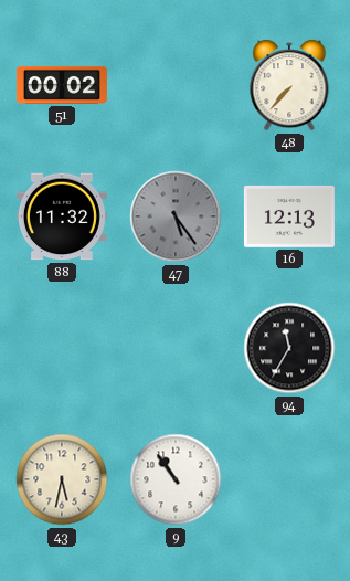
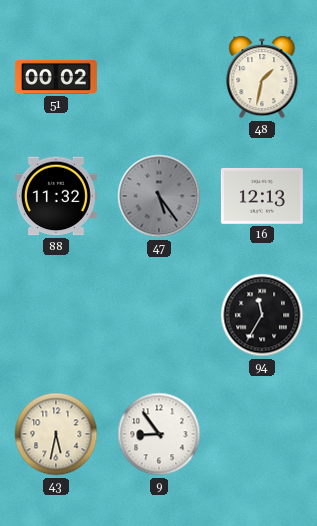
48: 7:37 -> 1:32 (262, 77)
9: 10:54 -> 8:54 (159, 434)
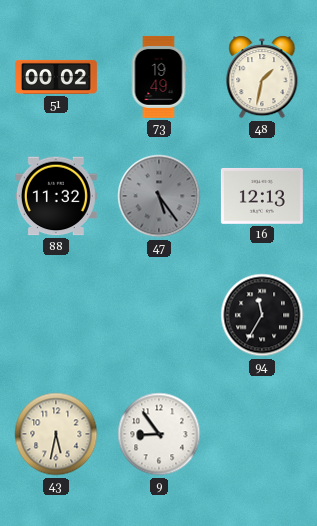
73: none -> 19:49 (159, 77)
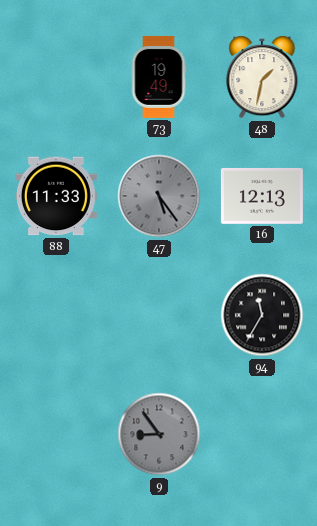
51: 00:02 -> none (56, 77)
88: 11:32 -> 11:33 (56, 196)
43: 5:32 -> none (56, 434)
9 dial: white -> grey (159, 434)
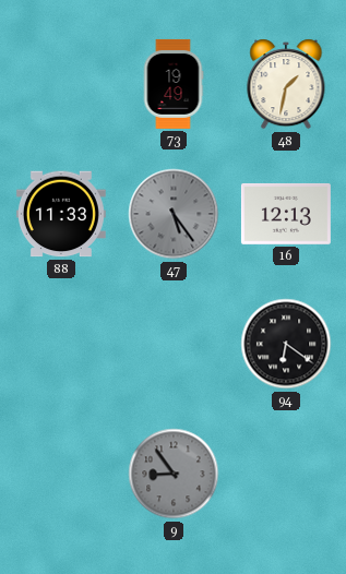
94: 11:35 -> 6:21 (286, 344)
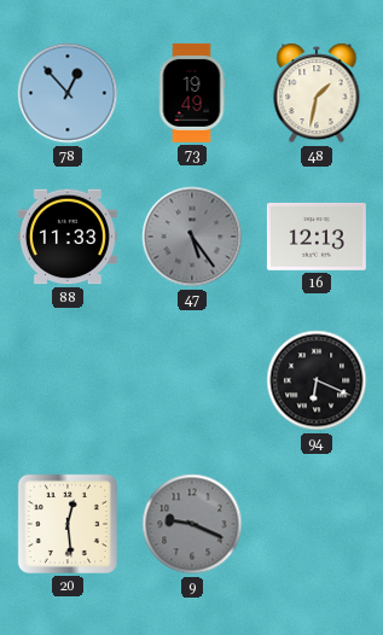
78: none -> 12:53 (68, 93)
94: 6:21 -> 6:19 (317, 380)
20: none -> 12:29 (68, 524)
9: 8:54 -> 9:19 (192, 524)
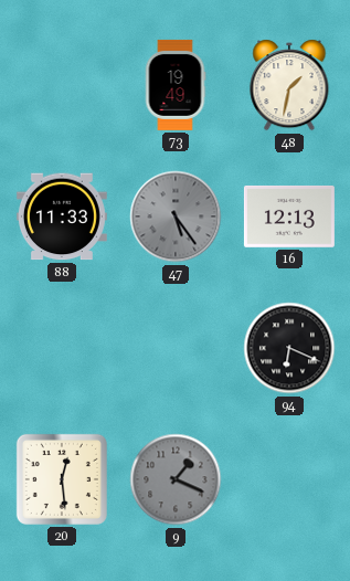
78: 12:53 -> none (68, 93)
9: 9:19 -> 1:19 (176, 479)
